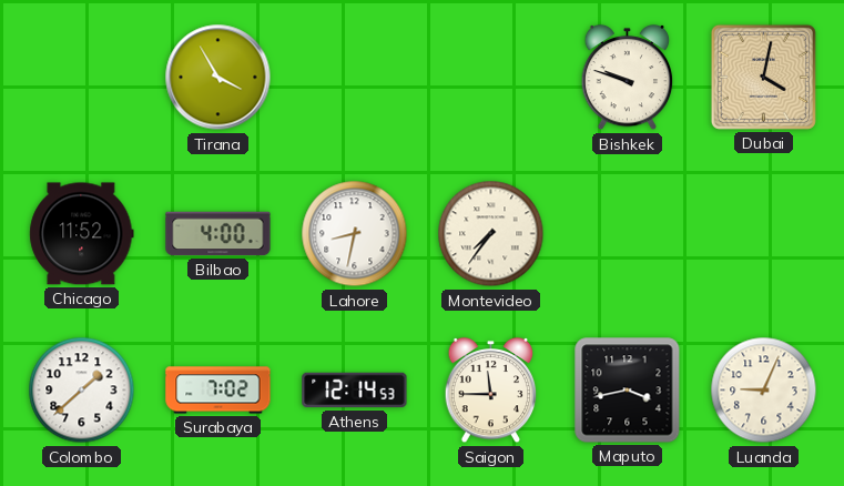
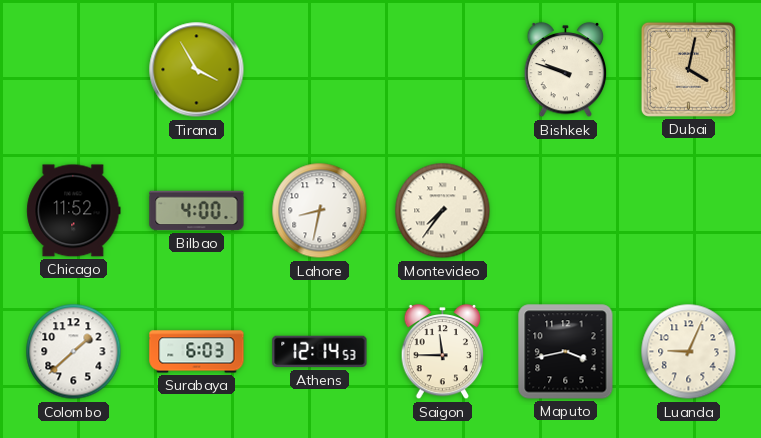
Surabaya: 7:02 -> 6:03 (197, 352)
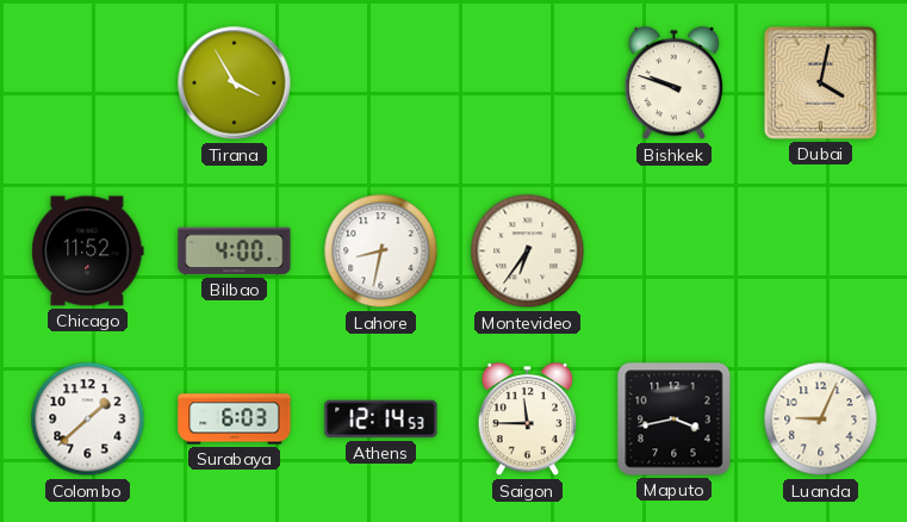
Montevideo: 7:36 -> 6:36 (528, 251)
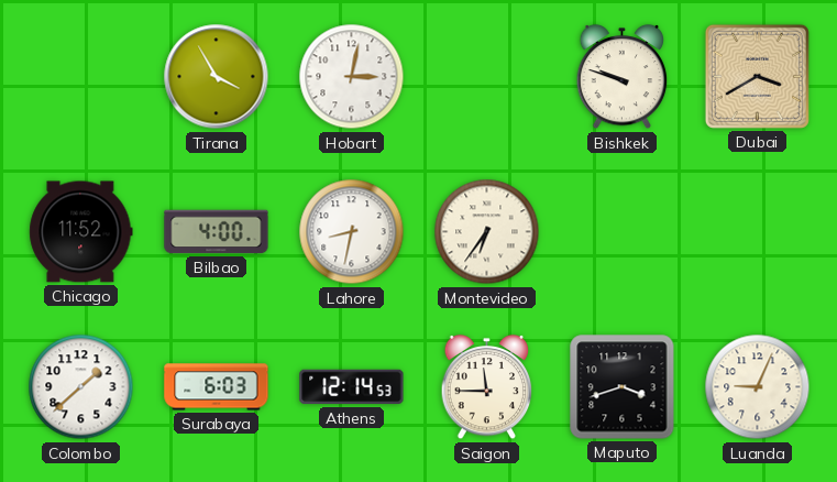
Hobart: none -> 3:02 (352, 77)
Dubai: 4:02 -> 3:40 (757, 76)
Maputo: 3:43 -> 3:42 (623, 387)
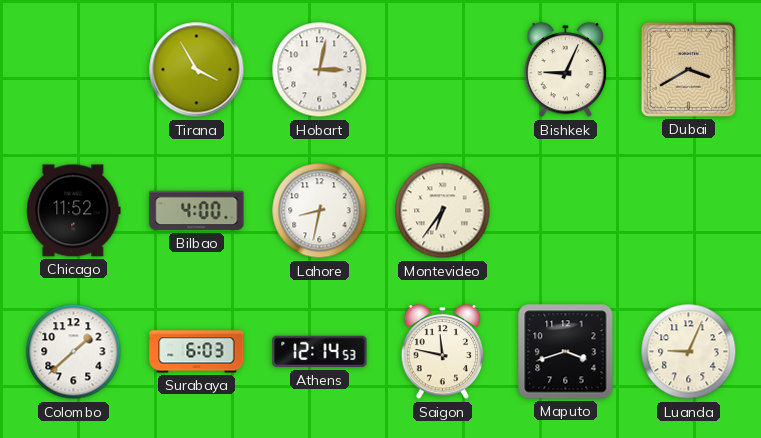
Bishkek: 9:48 -> 9:04 (566, 70)
Saigon: 11:45 -> 11:47 (443, 352)
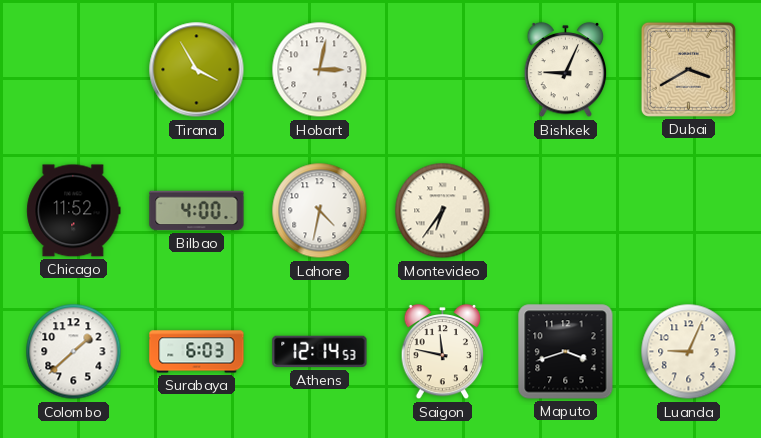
Lahore: 8:32 -> 4:32 (320, 211)
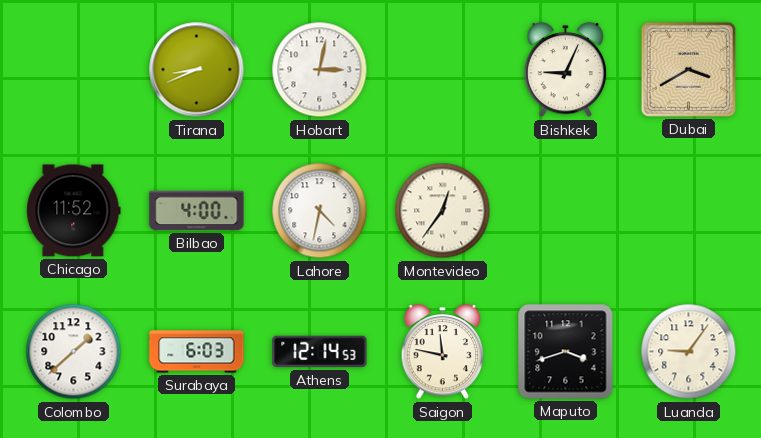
Tirana: 3:55 -> 8:41 (197, 70)
Montevideo: 6:36 -> 12:36 (443, 211)
Luanda: 9:04 -> 9:06 (689, 352)
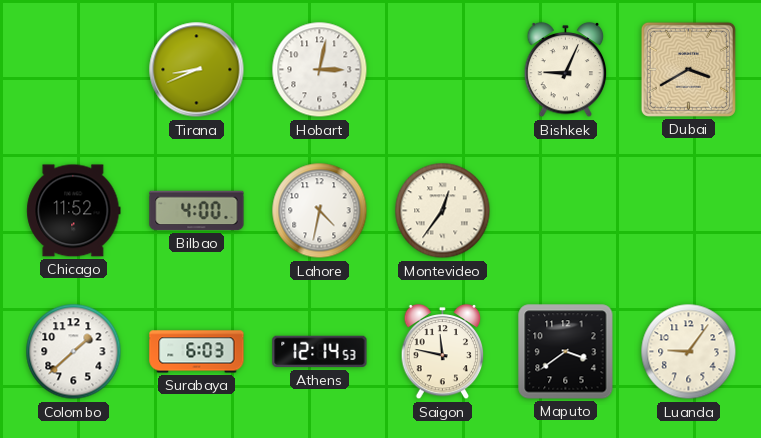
Maputo: 3:42 -> 3:39 (566, 352)
